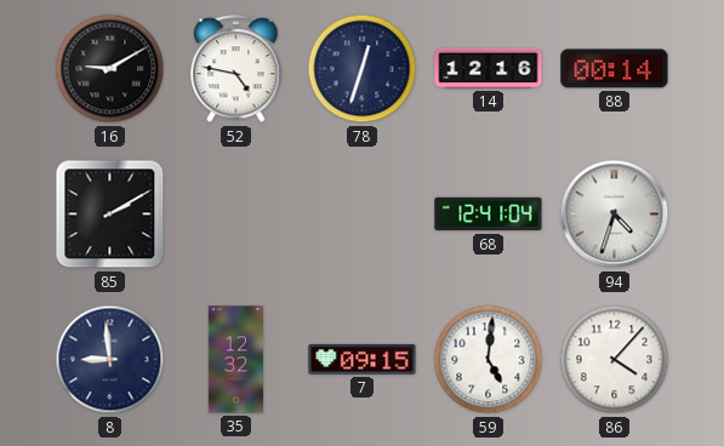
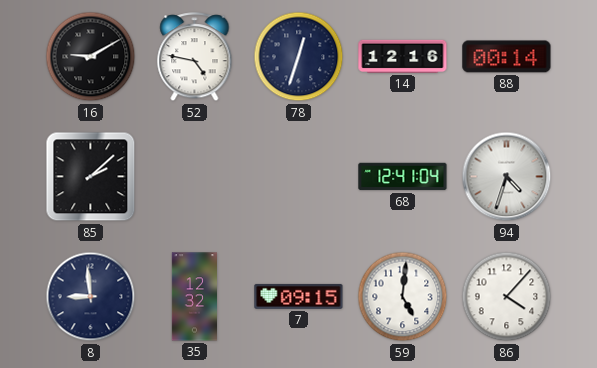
85: 2:10 -> 2:08 (91, 177)
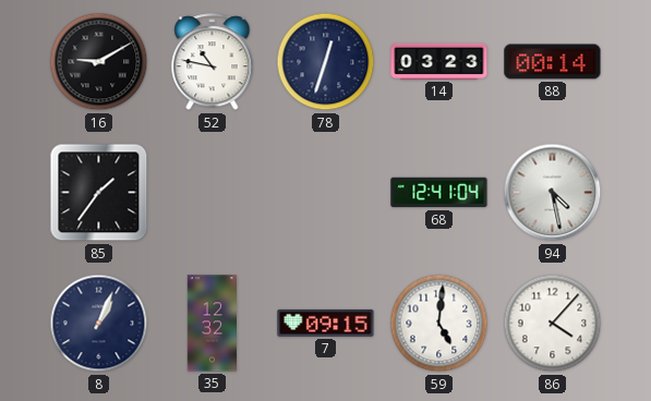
52: 4:47 -> 10:47 (213, 62)
14: 12:16 -> 03:23 (439, 61)
85: 2:08 -> 1:36 (99, 193)
94: 4:33 -> 4:28 (553, 193)
8: 8:59 -> 1:04 (99, 324)
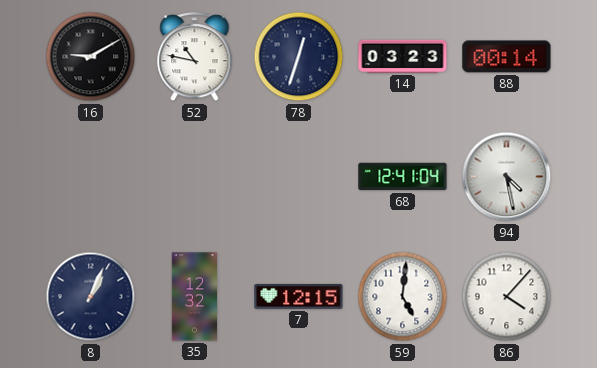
85: 1:36 -> none (99, 193)
7: 09:15 -> 12:15 (299, 296)
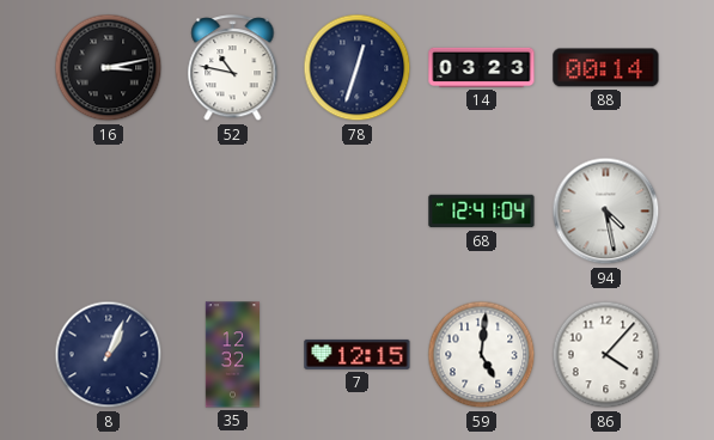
16: 9:10 -> 3:13 (109, 68)
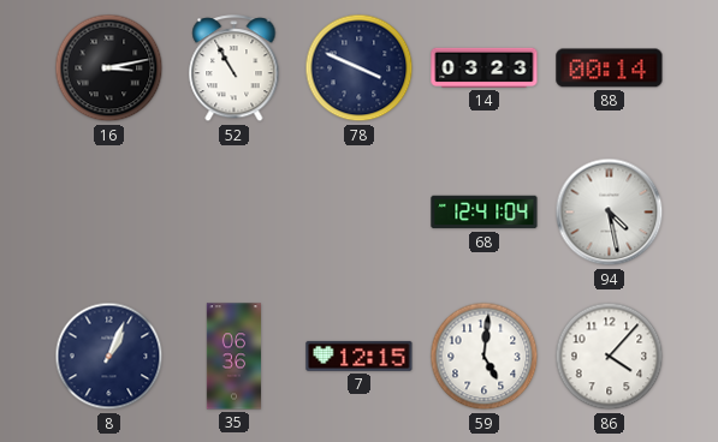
52: 10:47 -> 10:55 (235, 68)
78: 12:33 -> 3:49 (360, 68)
35: 12:32 -> 06:36 (233, 357)
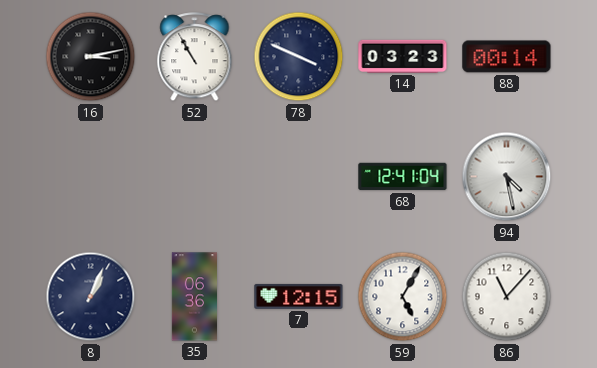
59: 5:01 -> 5:05 (403, 297)
86: 4:07 -> 11:07 (507, 297)
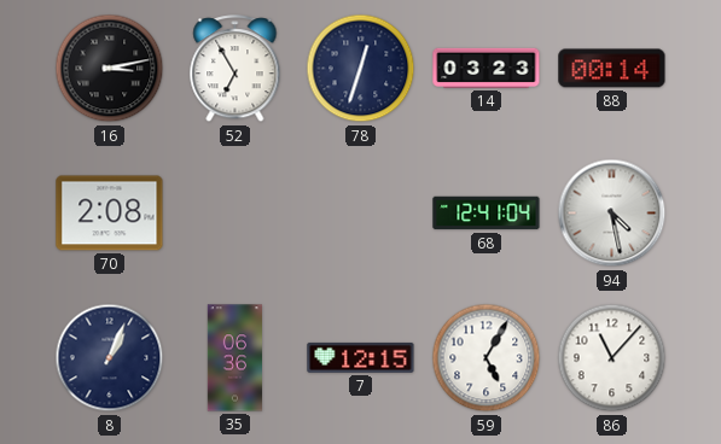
52: 10:55 -> 6:55 (236, 69)
78: 3:49 -> 12:33 (361, 69)
70: none -> 2:08 (110, 214)
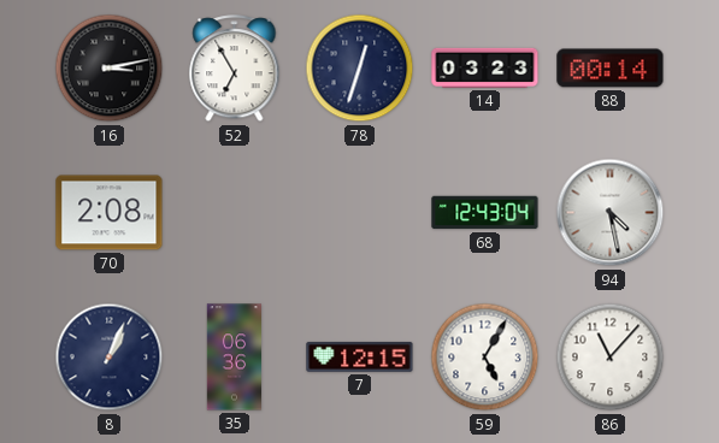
68: 12:41 -> 12:43 (485, 213)
